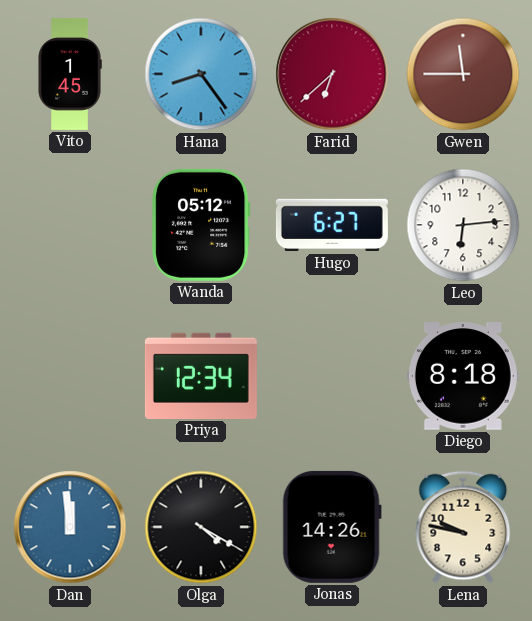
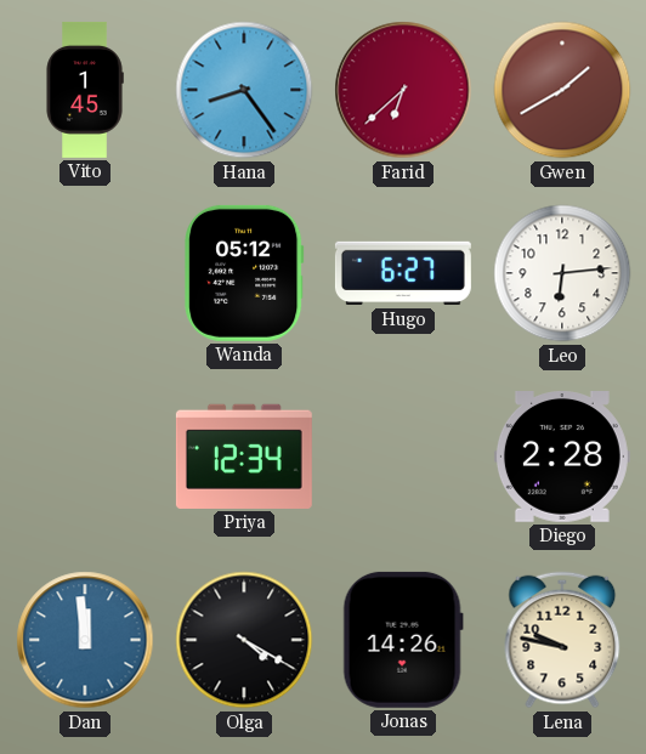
Gwen: 11:45 -> 1:40 (562, 90)
Diego: 8:18 -> 2:28 (562, 458)
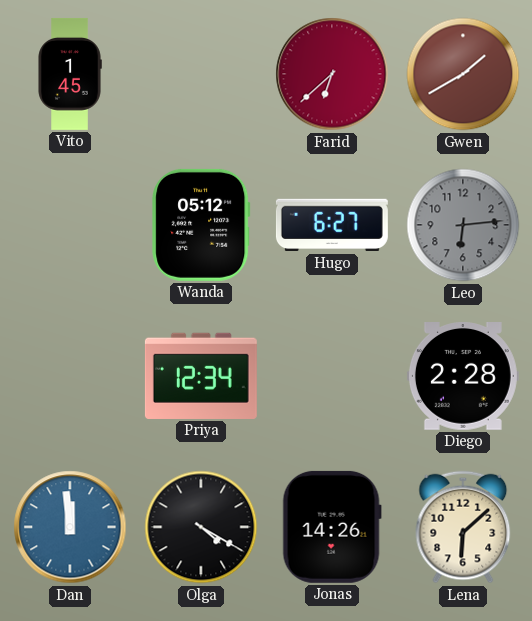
Hana: 8:24 -> none (244, 90)
Leo dial: white -> grey (463, 225)
Lena: 9:47 -> 6:08 (463, 527)
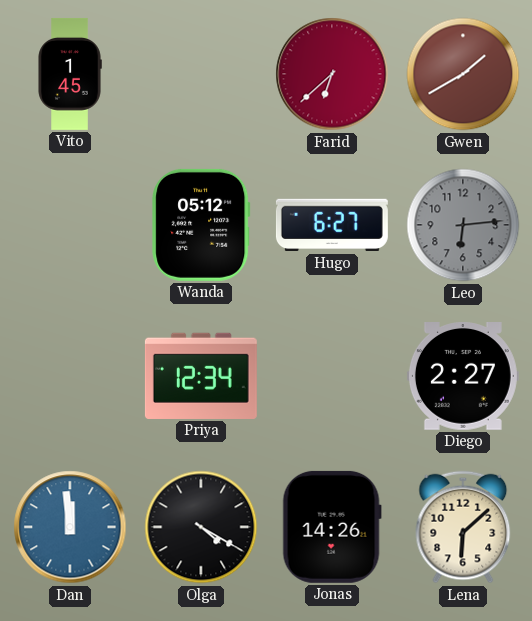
Diego: 2:28 -> 2:27 (463, 377)
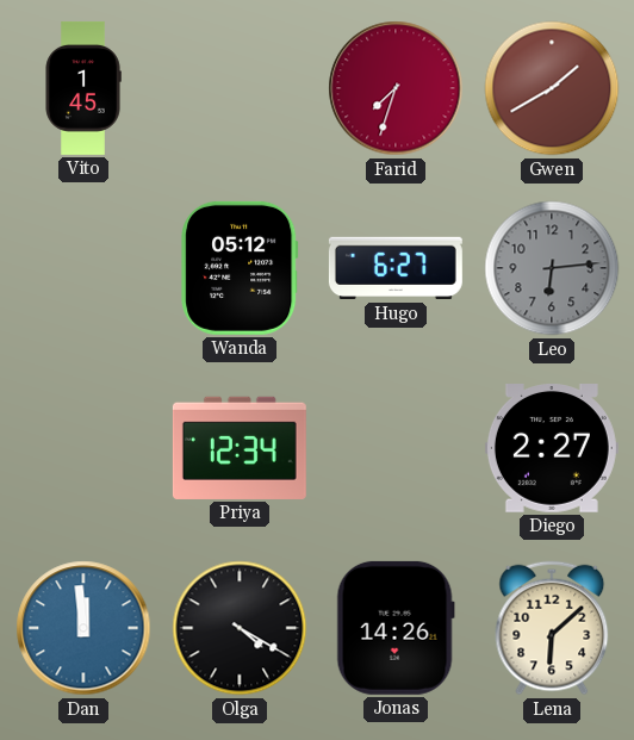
Farid: 6:38 -> 7:33 (396, 88)
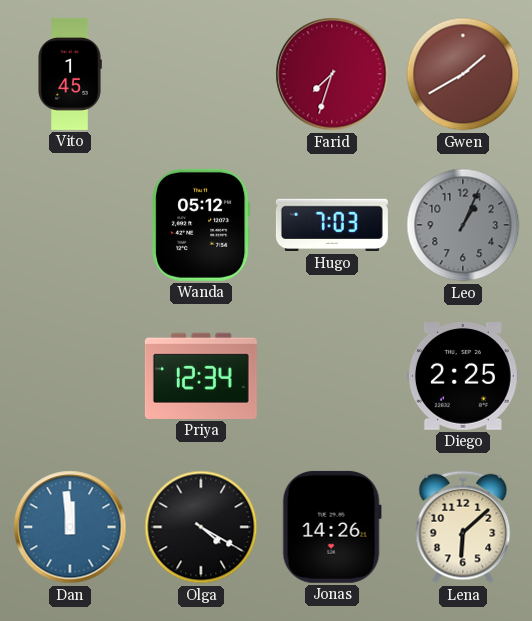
Hugo: 6:27 -> 7:03 (332, 225)
Leo: 6:14 -> 1:04 (463, 225)
Diego: 2:27 -> 2:25 (463, 377)
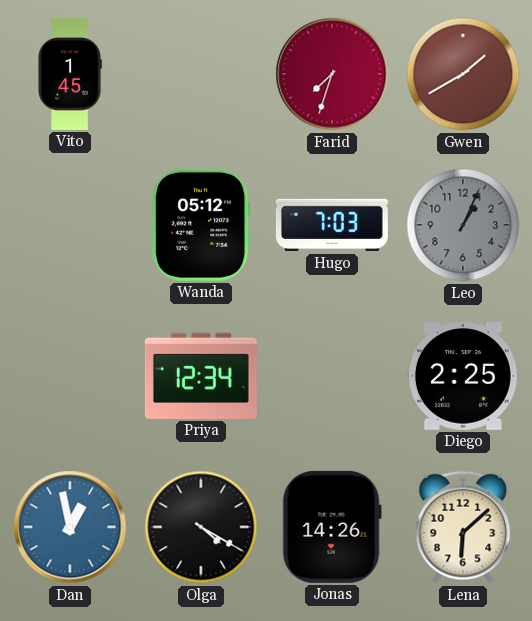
Dan: 11:59 -> 12:58 (70, 527)
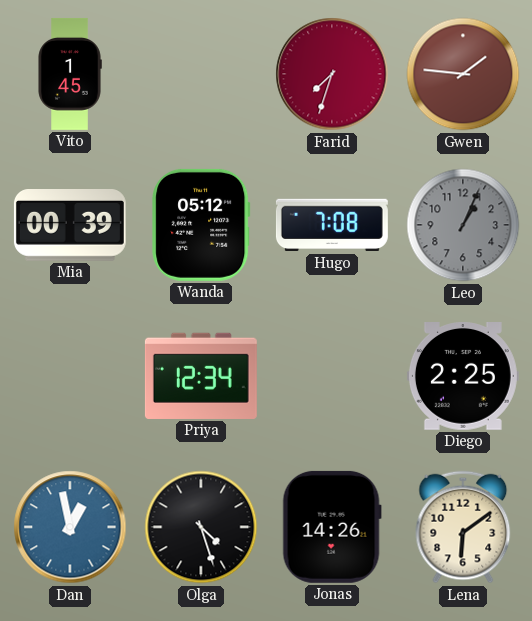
Gwen: 1:40 -> 1:46 (463, 74)
Mia: none -> 00:39 (70, 226)
Hugo: 7:03 -> 7:08 (332, 225)
Olga: 4:20 -> 4:27 (201, 527)
Lena: 6:08 -> 6:09 (463, 527)
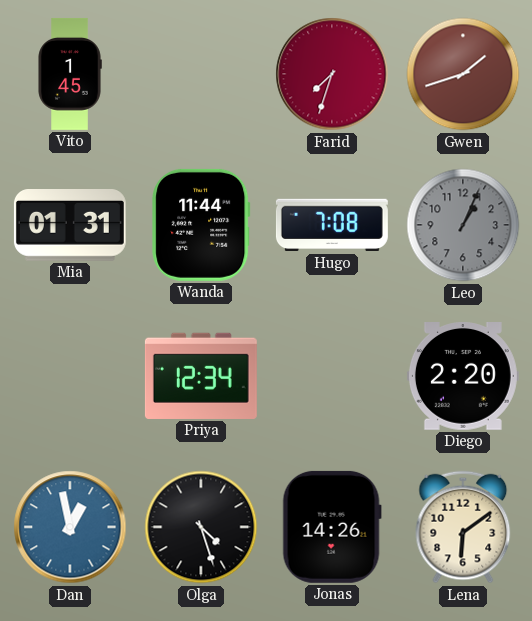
Gwen: 1:46 -> 1:42 (463, 74)
Mia: 00:39 -> 01:31 (70, 226)
Wanda: 05:12 -> 11:44 (201, 225)
Diego: 2:25 -> 2:20 (463, 377)
